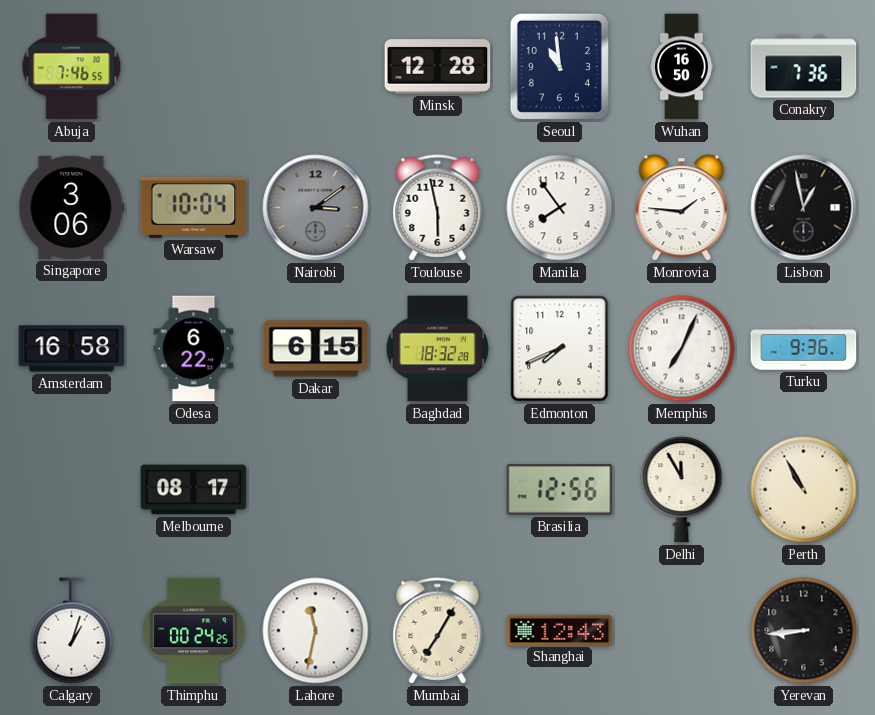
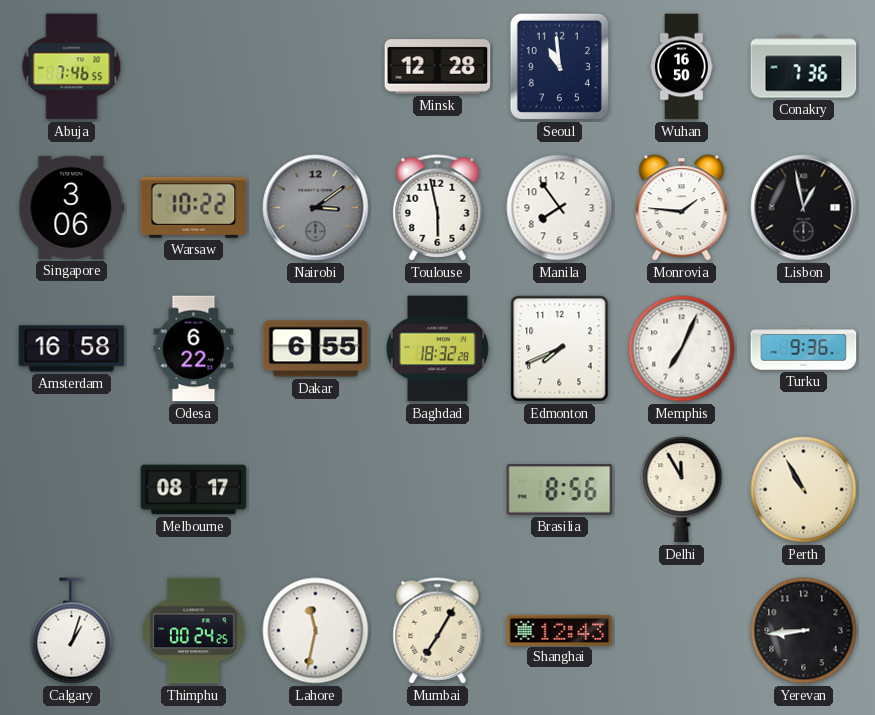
Warsaw: 10:04 -> 10:22 (194, 207)
Dakar: 6:15 -> 6:55 (316, 349)
Brasilia: 12:56 -> 8:56 (560, 490)
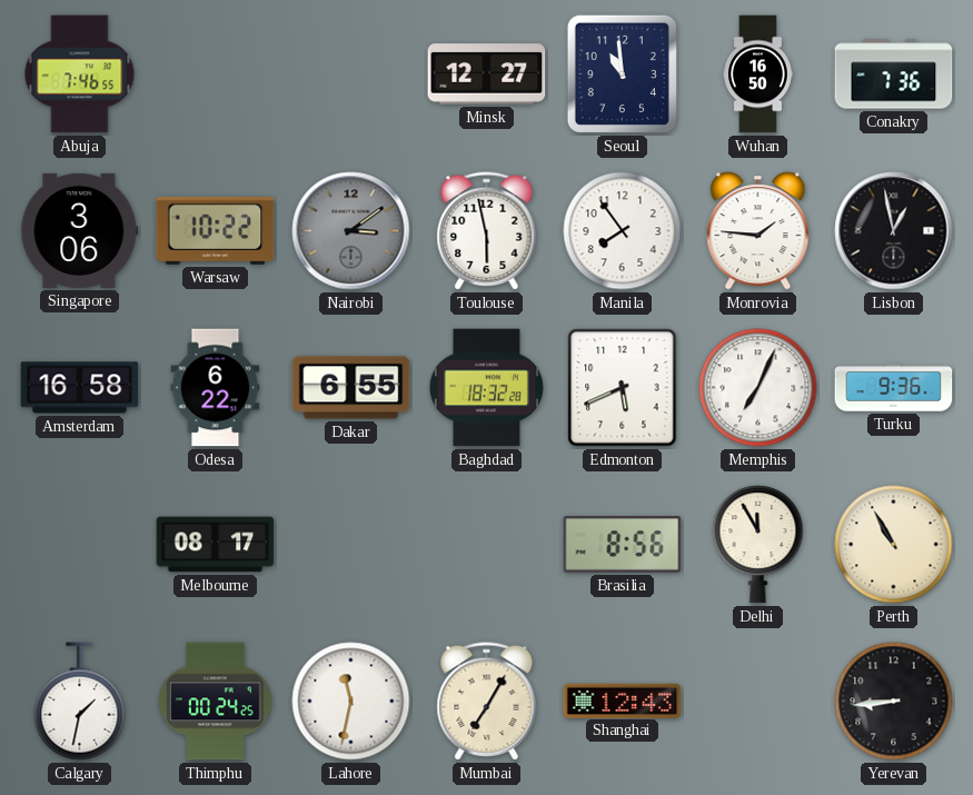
Minsk: 12:28 -> 12:27 (487, 74)
Edmonton: 7:41 -> 5:41 (623, 388)
Calgary: 1:03 -> 1:32 (80, 702)
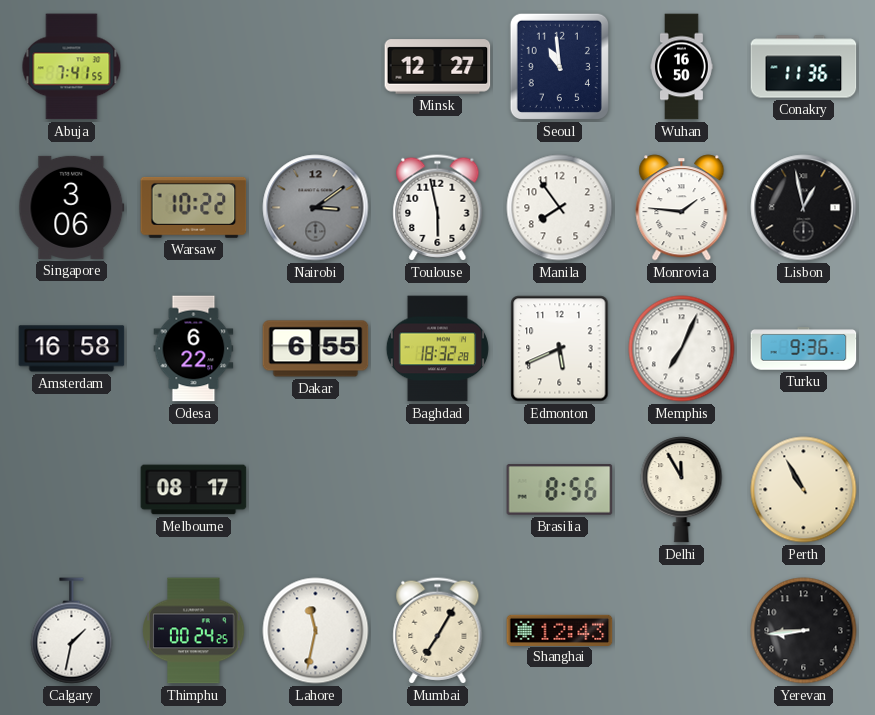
Abuja: 7:46 -> 7:41 (72, 67)
Conakry: 7:36 -> 11:36 (804, 67)
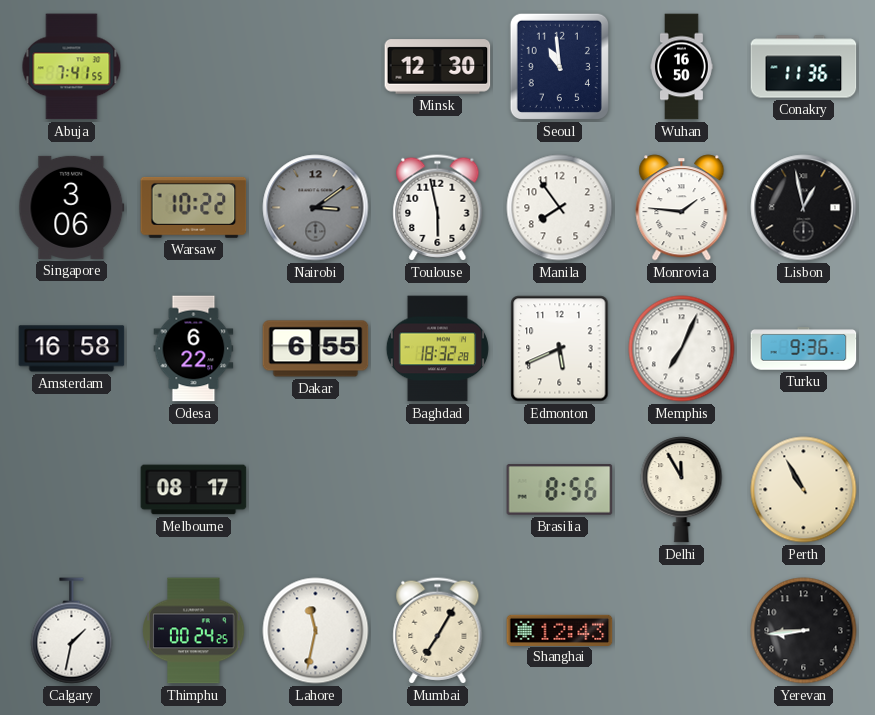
Minsk: 12:27 -> 12:30 (438, 67)
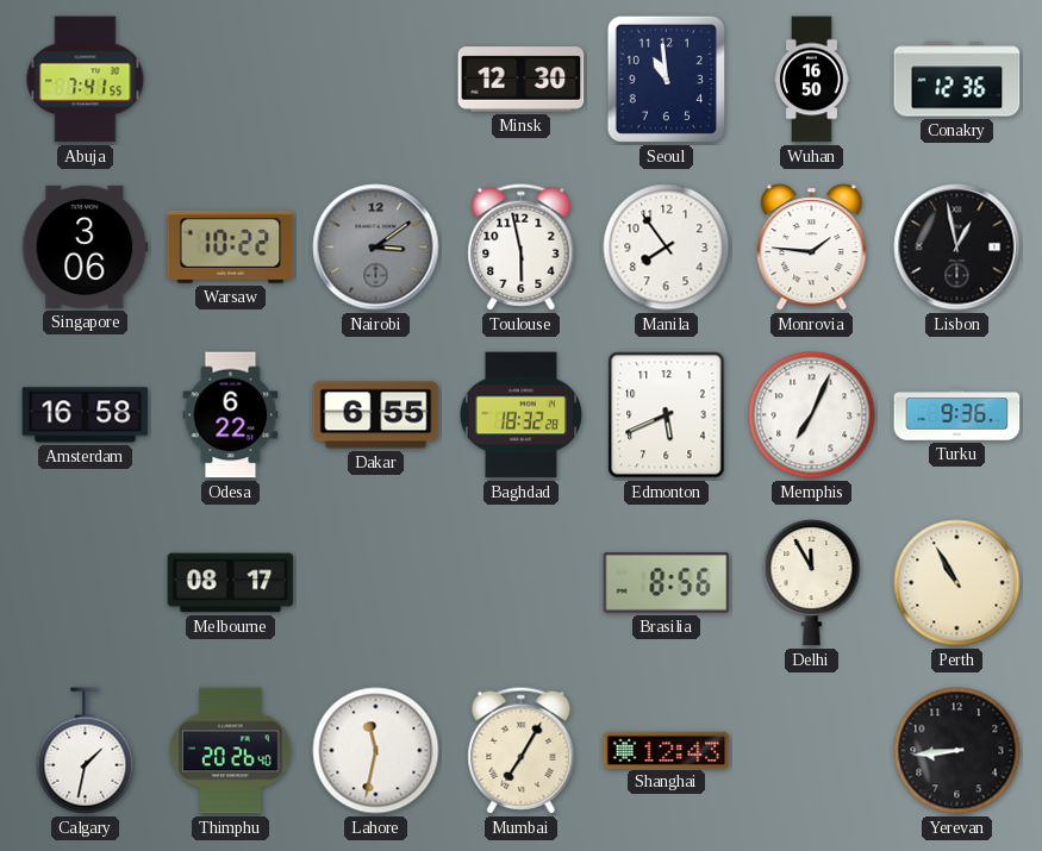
Conakry: 11:36 -> 12:36 (957, 80)
Thimphu: 00:24 -> 20:26 (231, 751)
